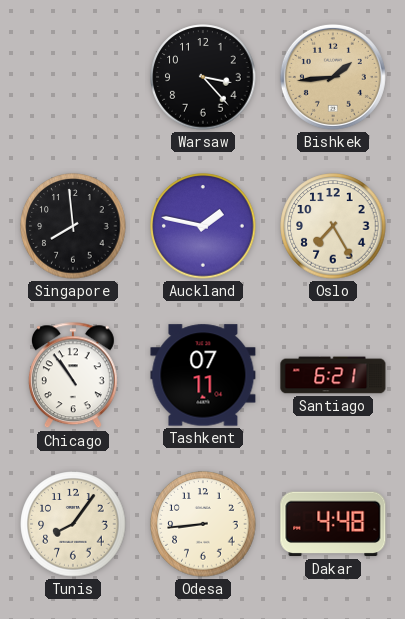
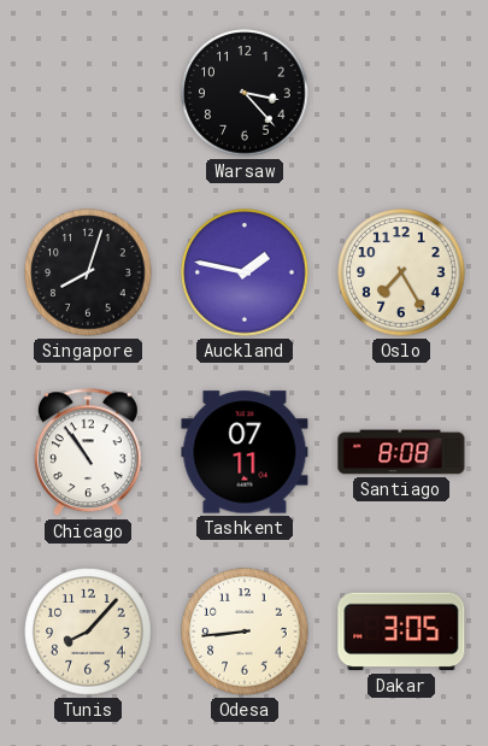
Bishkek: 1:44 -> none (333, 77)
Singapore: 7:59 -> 8:03 (88, 272)
Santiago: 6:21 -> 8:08 (401, 452)
Tunis: 8:06 -> 8:07 (88, 632)
Dakar: 4:48 -> 3:05 (401, 632)
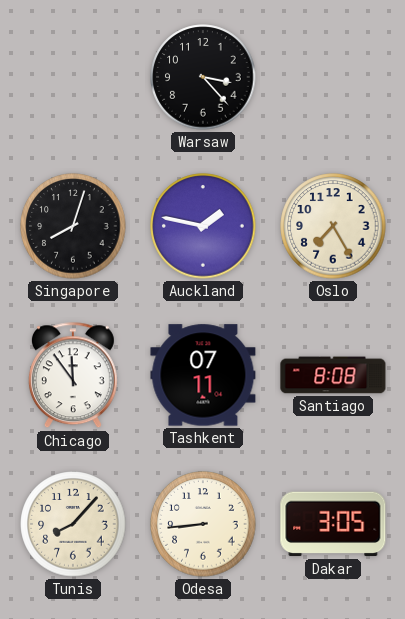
Chicago: 10:54 -> 11:54 (73, 376)
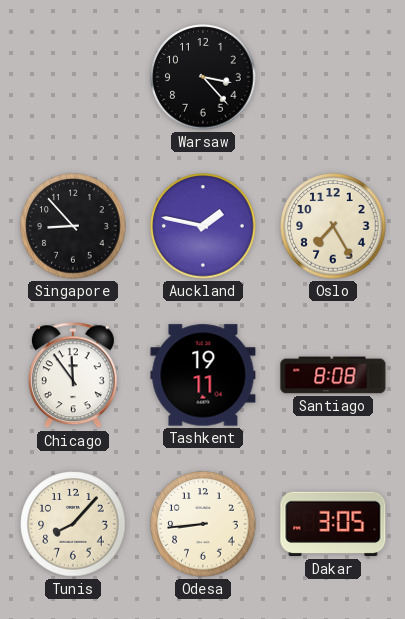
Singapore: 8:03 -> 8:53 (73, 226)
Tashkent: 07:11 -> 19:11 (203, 375)
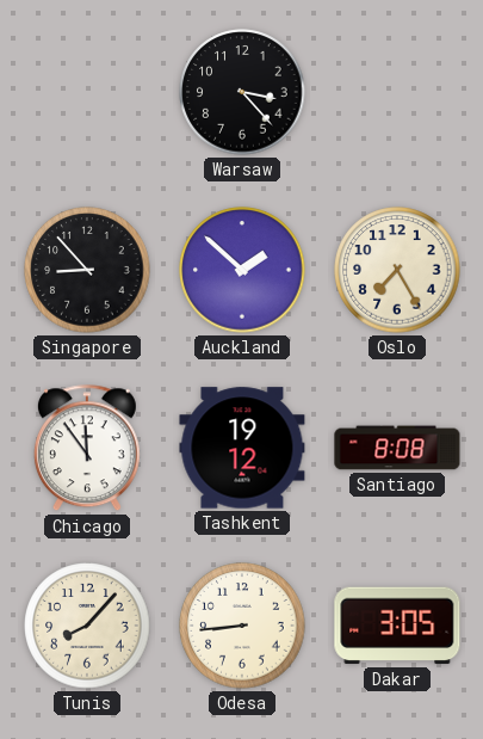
Auckland: 1:47 -> 1:52 (242, 270)
Tashkent: 19:11 -> 19:12 (242, 448)
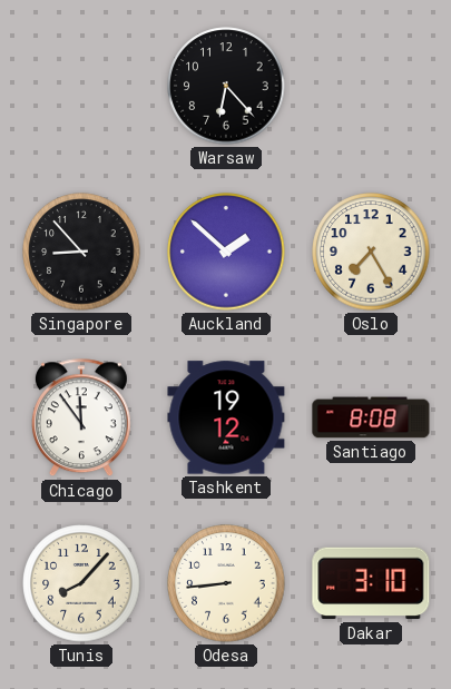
Warsaw: 3:23 -> 6:23 (226, 86)
Dakar: 3:05 -> 3:10 (371, 583)
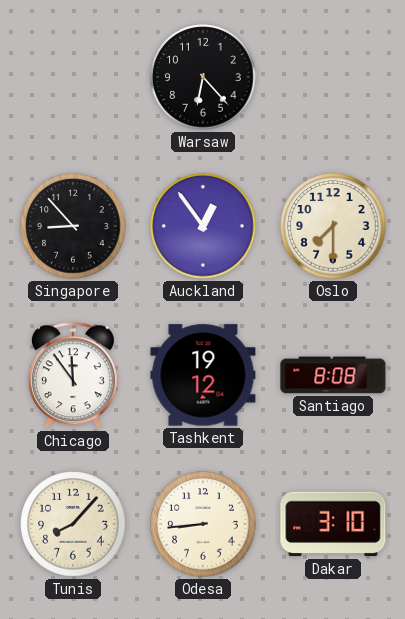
Auckland: 1:52 -> 12:54 (203, 226)
Oslo: 7:25 -> 7:30 (333, 226)
